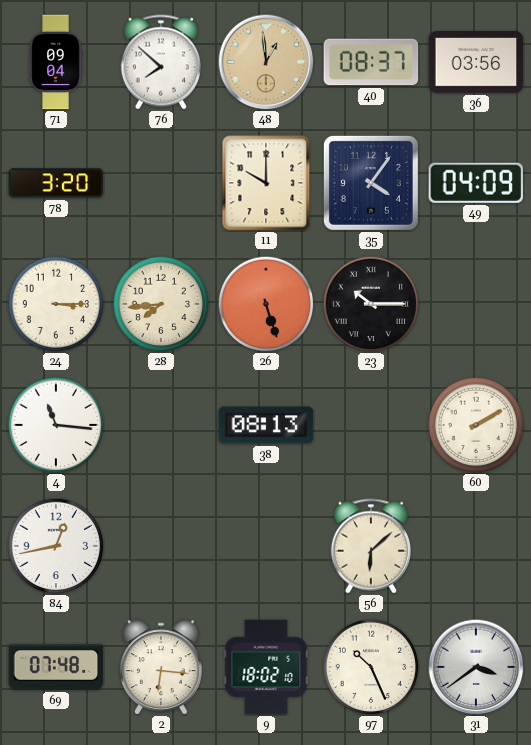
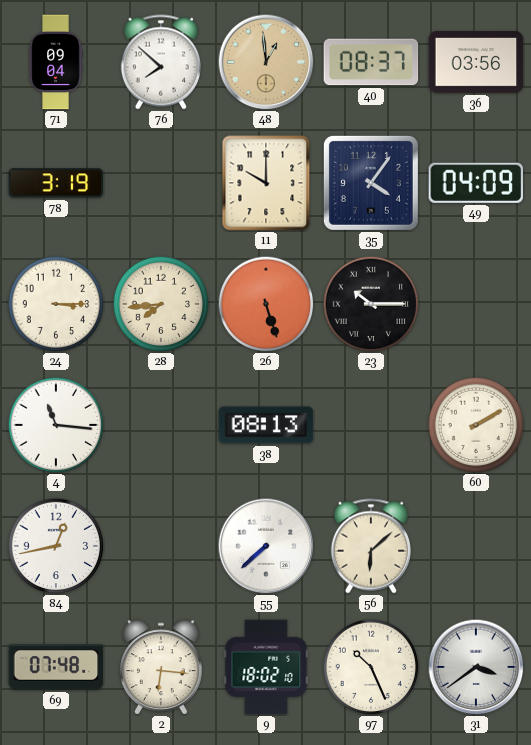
78: 3:20 -> 3:19 (56, 183)
55: none -> 7:38 (266, 546)
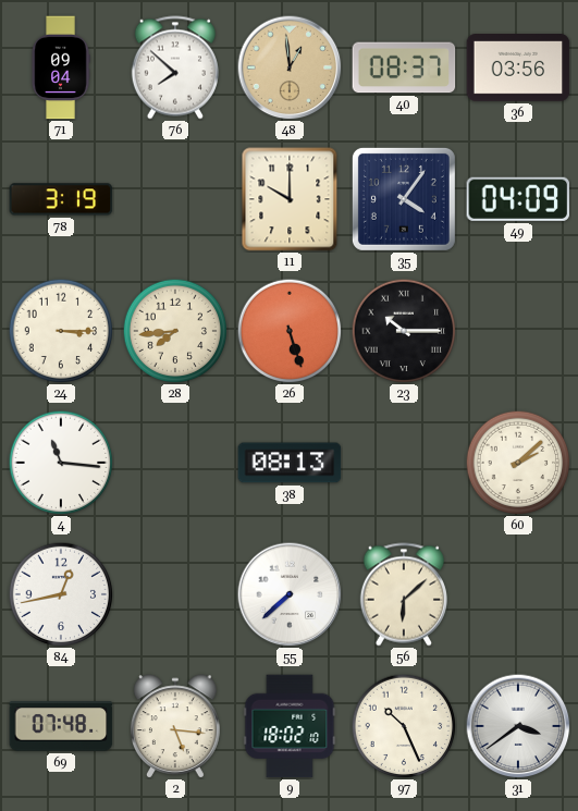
60: 2:10 -> 2:08 (518, 463)
2: 6:16 -> 5:16 (176, 726)
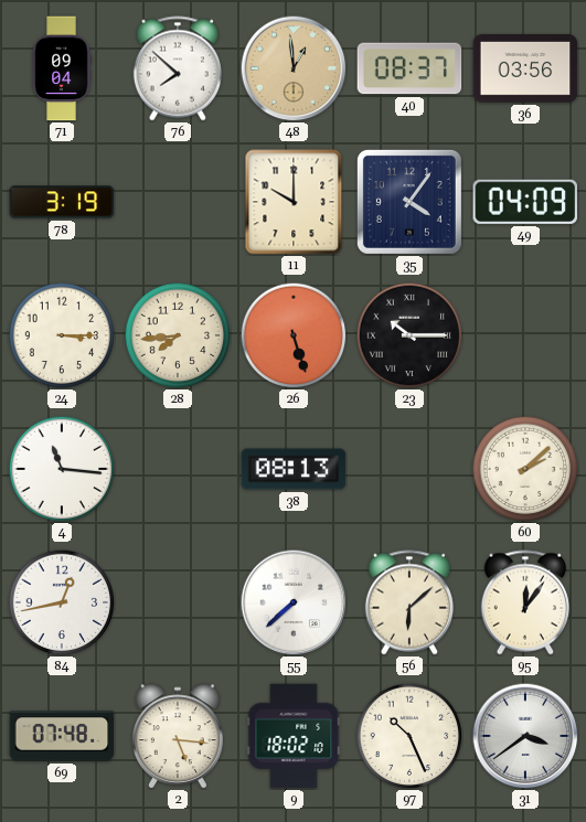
95: none -> 12:06 (525, 602)
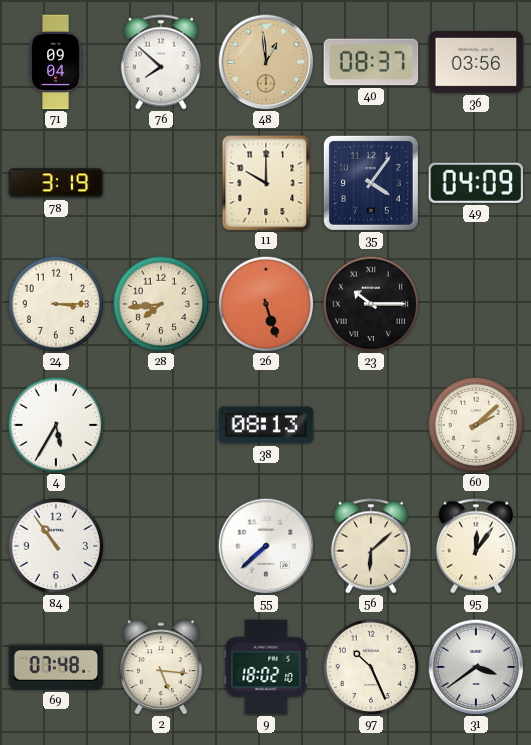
4: 11:16 -> 5:35 (56, 425)
84: 12:43 -> 10:54 (56, 546)
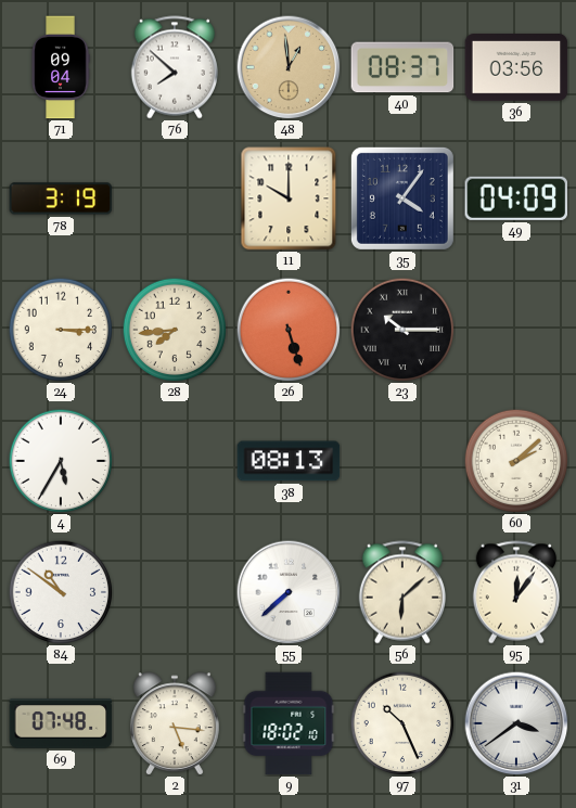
84: 10:54 -> 10:51 (61, 592)
